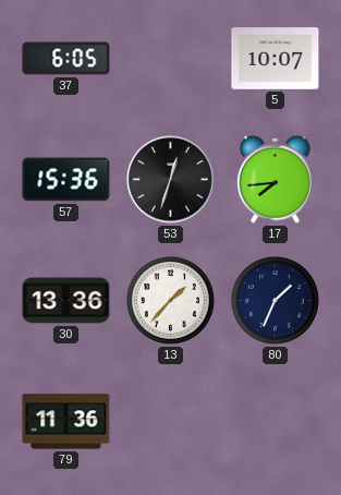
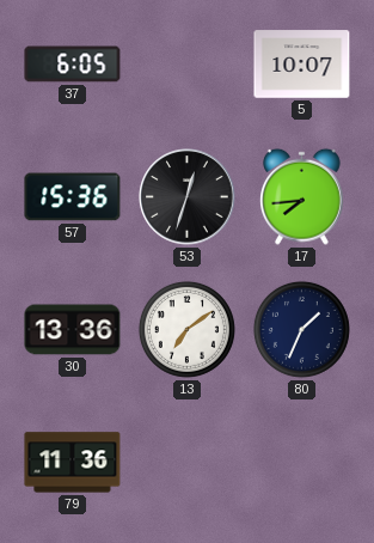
13: 1:37 -> 7:09 (186, 329)
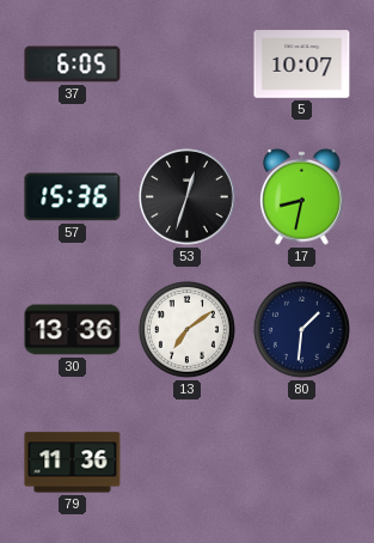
17: 7:44 -> 8:32 (302, 196)
80: 1:34 -> 1:31 (301, 329)
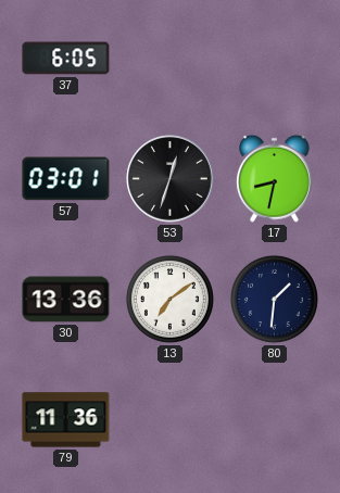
5: 10:07 -> none (302, 65)
57: 15:36 -> 03:01 (66, 179)
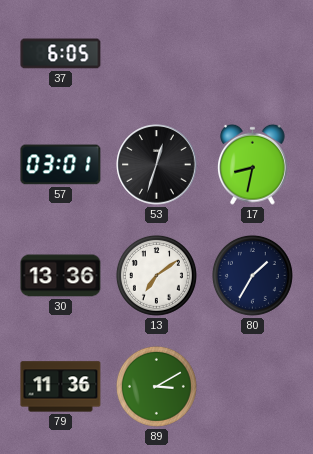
80: 1:31 -> 1:35 (252, 275)
89: none -> 3:10 (156, 386)
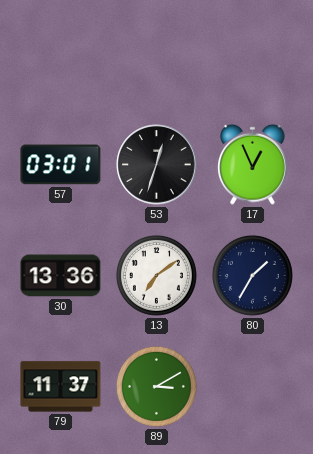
37: 6:05 -> none (61, 54)
17: 8:32 -> 12:56 (253, 164)
79: 11:36 -> 11:37 (61, 387)
